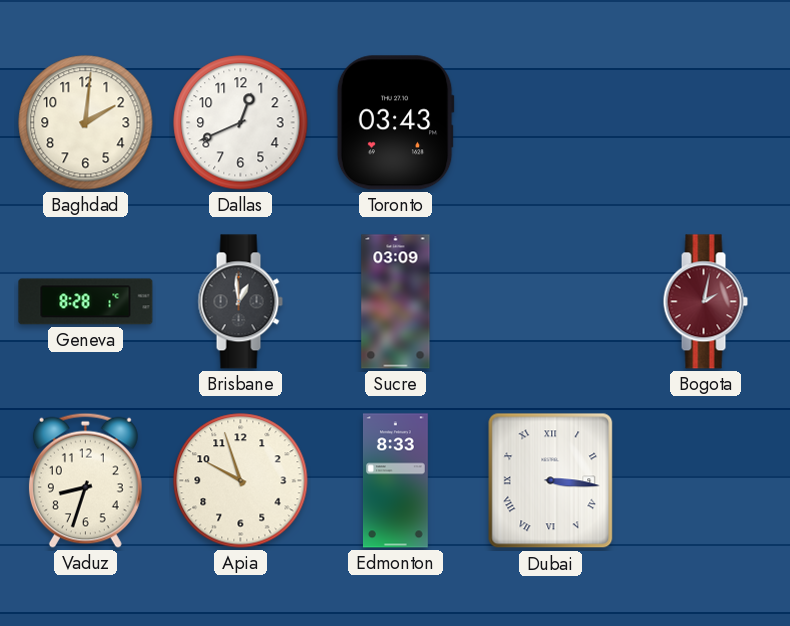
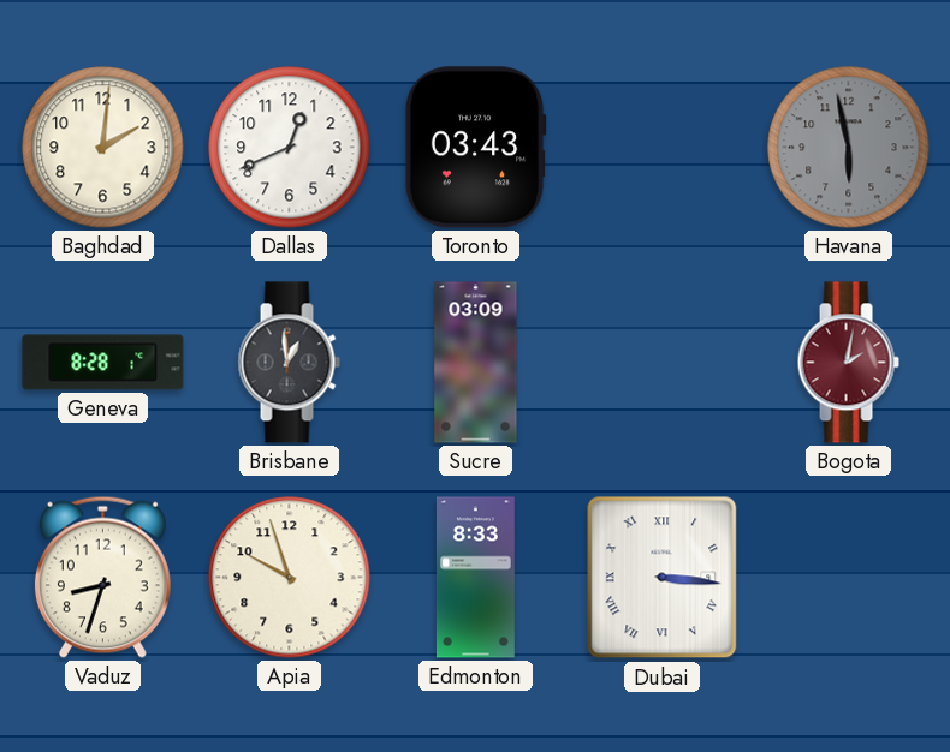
Havana: none -> 5:58 (849, 148)
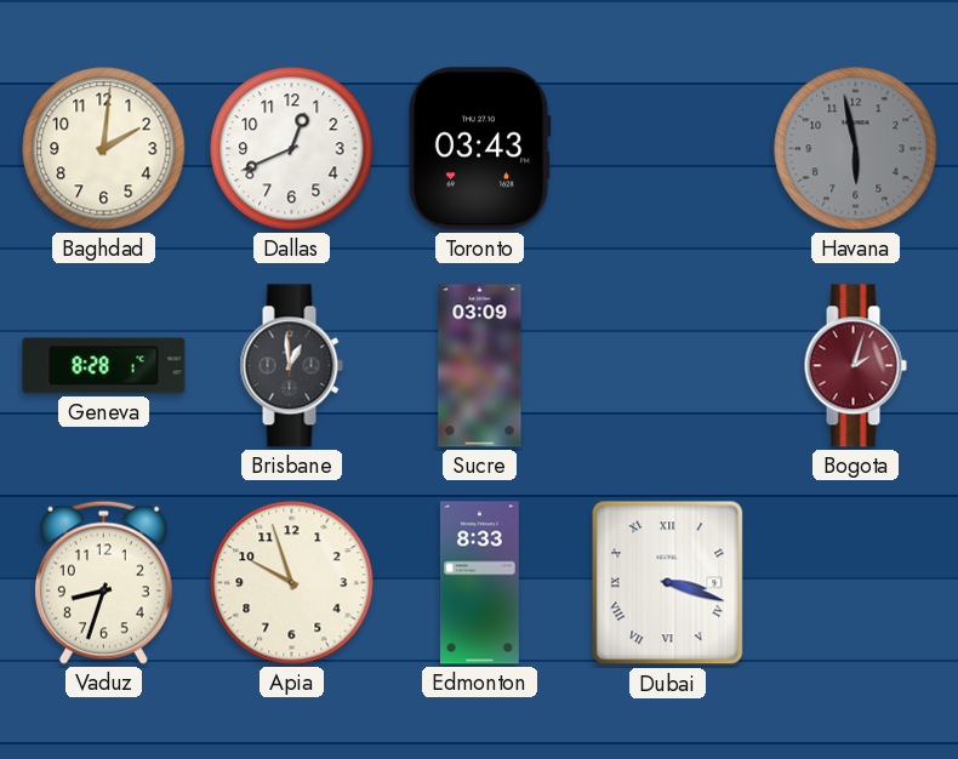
Bogota: 2:02 -> 2:03 (855, 366)
Dubai: 3:16 -> 3:18 (668, 583)
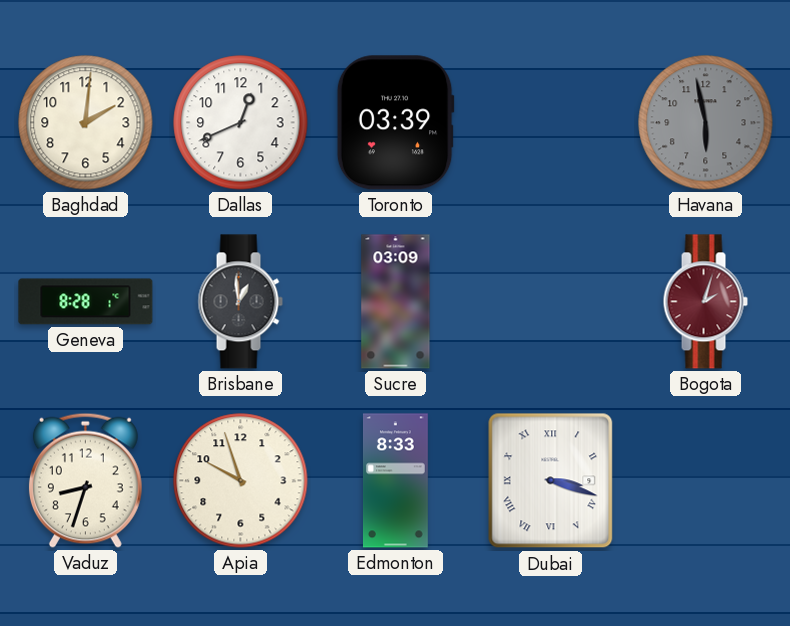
Toronto: 03:43 -> 03:39 (395, 123)
